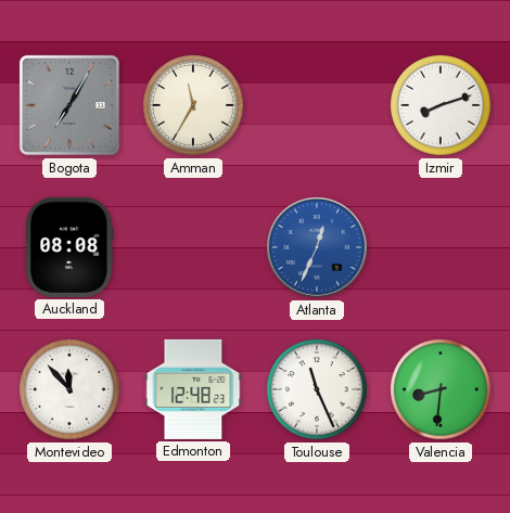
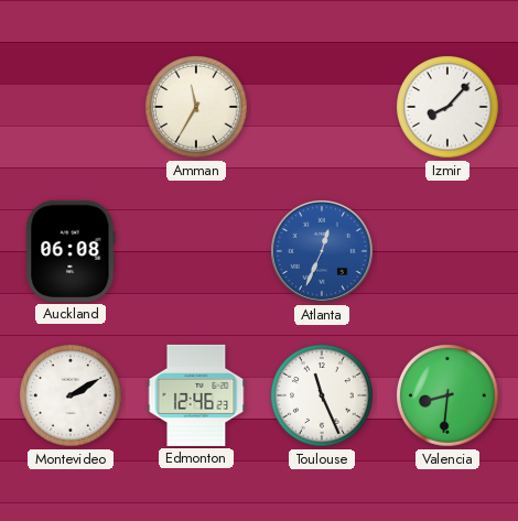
Bogota: 7:05 -> none (69, 105)
Izmir: 8:12 -> 8:07 (449, 108)
Auckland: 08:08 -> 06:08 (71, 251)
Montevideo: 11:53 -> 2:10 (72, 397)
Edmonton: 12:48 -> 12:46 (196, 395)
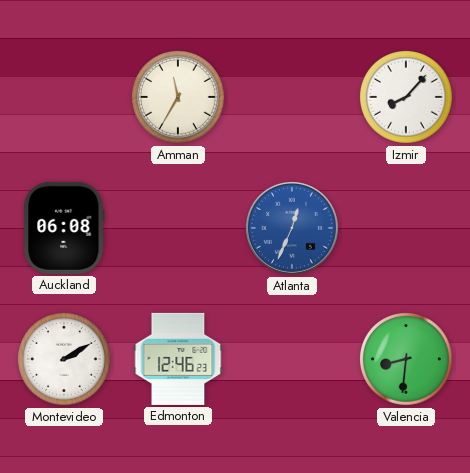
Toulouse: 11:26 -> none (323, 397)
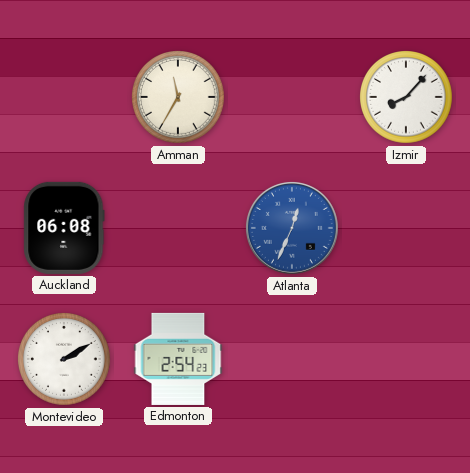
Edmonton: 12:46 -> 2:54 (178, 359)
Valencia: 8:31 -> none (407, 360)
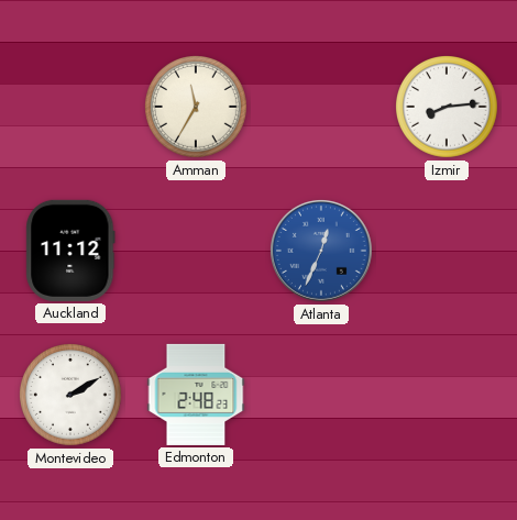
Izmir: 8:07 -> 8:14 (448, 108)
Auckland: 06:08 -> 11:12 (70, 251)
Edmonton: 2:54 -> 2:48 (196, 395)
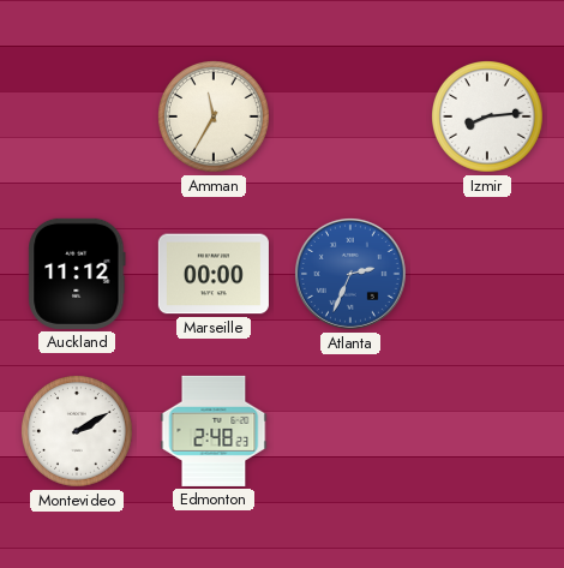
Marseille: none -> 00:00 (214, 274)
Atlanta: 12:34 -> 2:34 (350, 274)
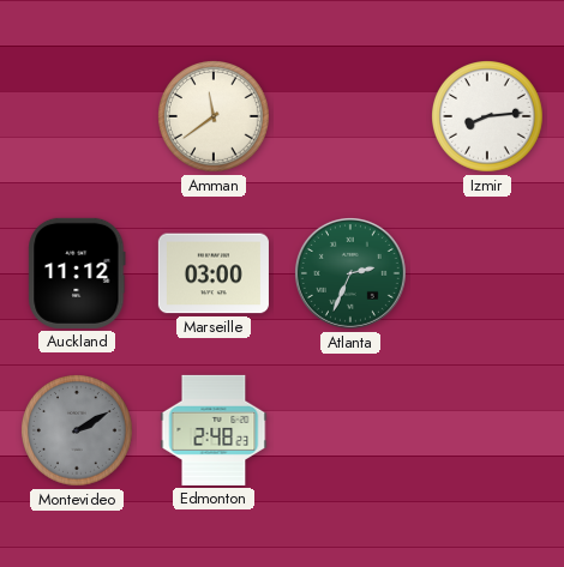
Amman: 11:35 -> 11:39 (215, 117)
Marseille: 00:00 -> 03:00 (214, 273)
Atlanta dial: blue -> green (350, 273)
Montevideo dial: white -> grey (78, 432)
